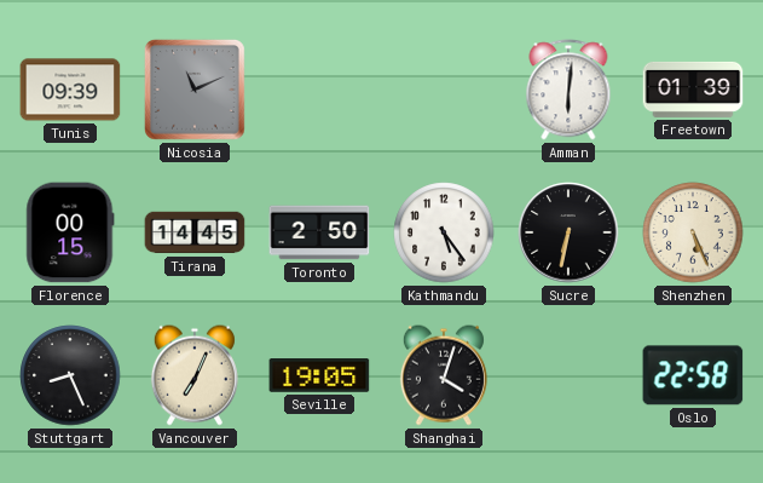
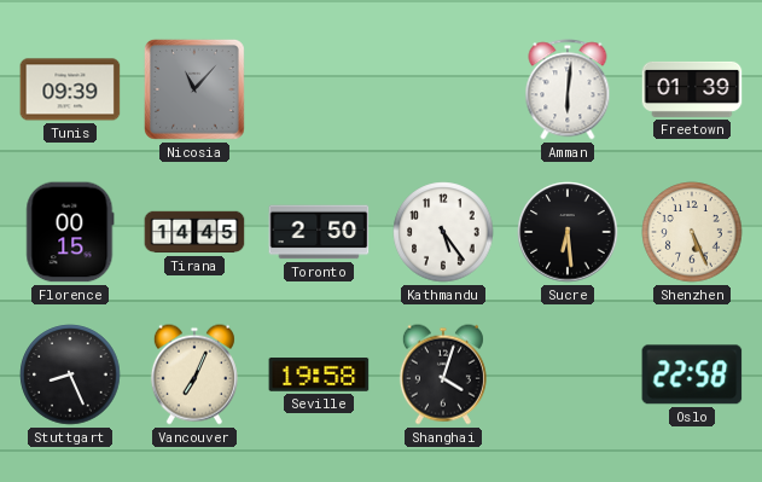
Nicosia: 11:11 -> 11:07 (194, 89)
Sucre: 6:32 -> 6:29 (568, 232)
Seville: 19:05 -> 19:58 (319, 376)
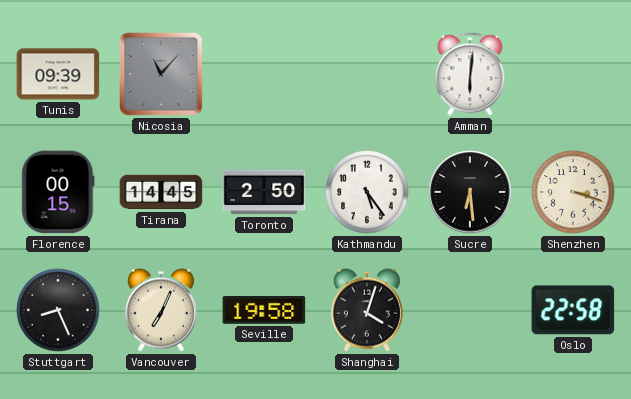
Freetown: 01:39 -> none (692, 89)
Shenzhen: 5:26 -> 3:18 (573, 192)
